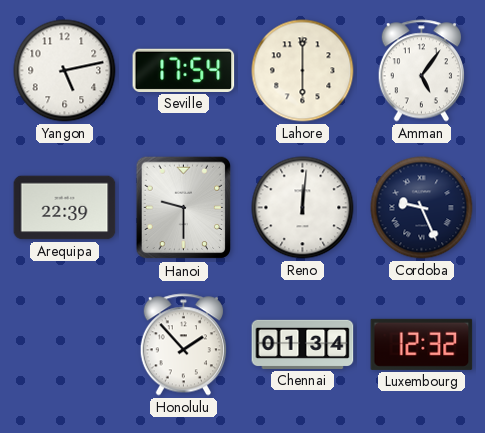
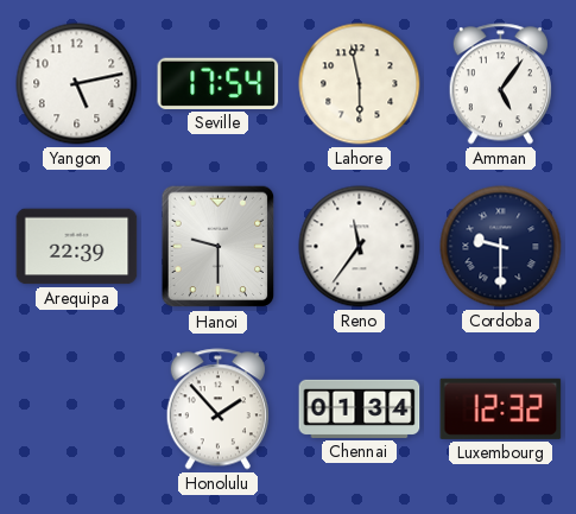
Lahore: 6:00 -> 5:58 (360, 84)
Reno: 12:01 -> 11:36 (360, 247)
Cordoba: 9:26 -> 9:30 (501, 247)
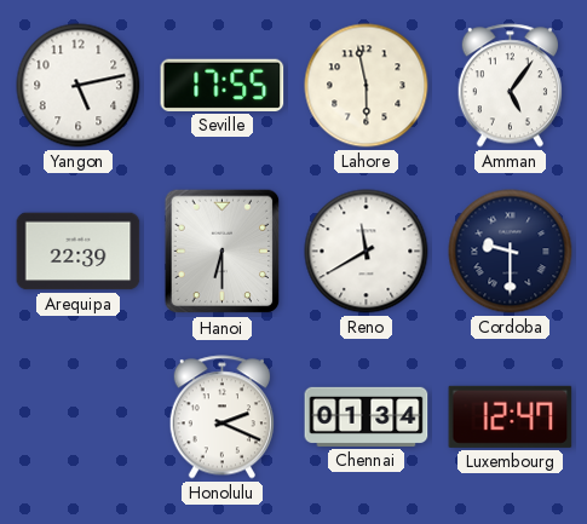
Seville: 17:54 -> 17:55 (223, 85)
Hanoi: 9:30 -> 6:30 (223, 252)
Reno: 11:36 -> 11:40 (367, 252)
Honolulu: 1:53 -> 2:19 (221, 418)
Luxembourg: 12:32 -> 12:47 (511, 416)
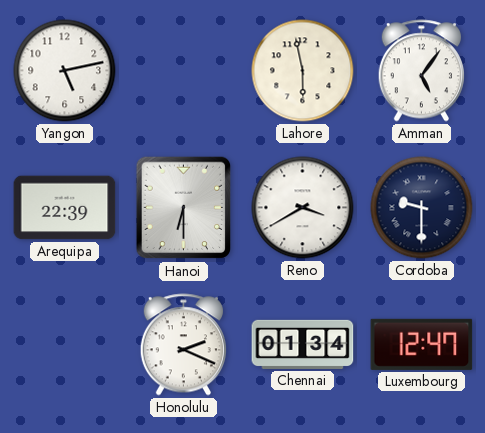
Seville: 17:55 -> none (223, 85)
Reno: 11:40 -> 3:40 (303, 208)
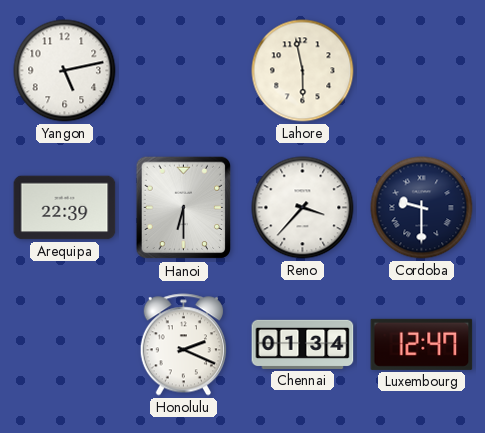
Amman: 5:06 -> none (421, 71)
Reno: 3:40 -> 3:37 (303, 208)
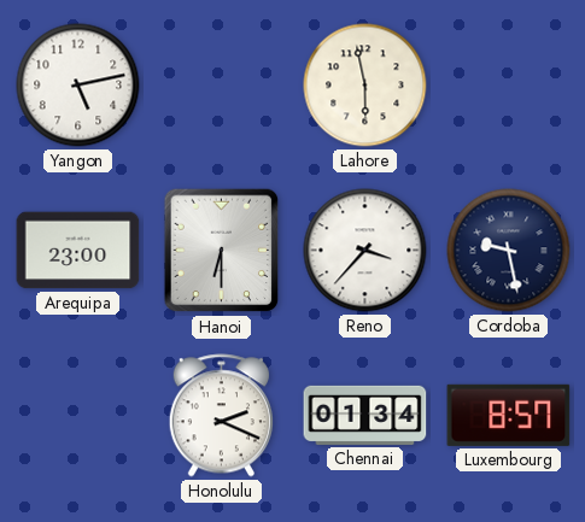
Arequipa: 22:39 -> 23:00 (78, 251)
Cordoba: 9:30 -> 9:28 (509, 251)
Luxembourg: 12:47 -> 8:57 (509, 415)
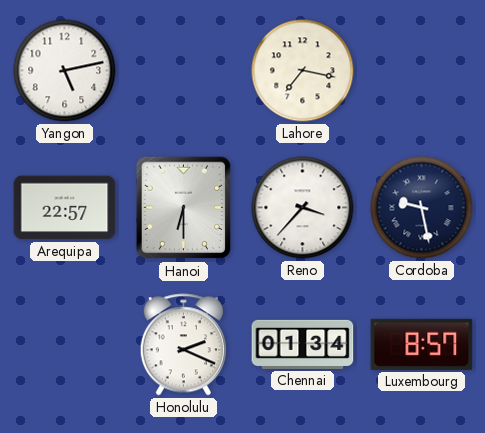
Lahore: 5:58 -> 7:17 (303, 71)
Arequipa: 23:00 -> 22:57 (65, 208)
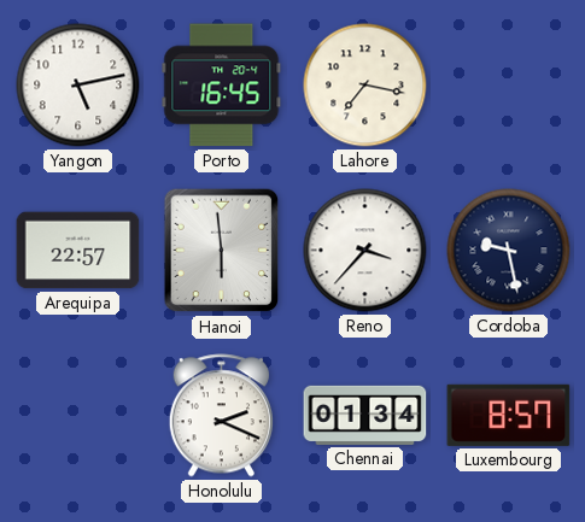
Porto: none -> 16:45 (222, 86)
Hanoi: 6:30 -> 5:59 (222, 251)
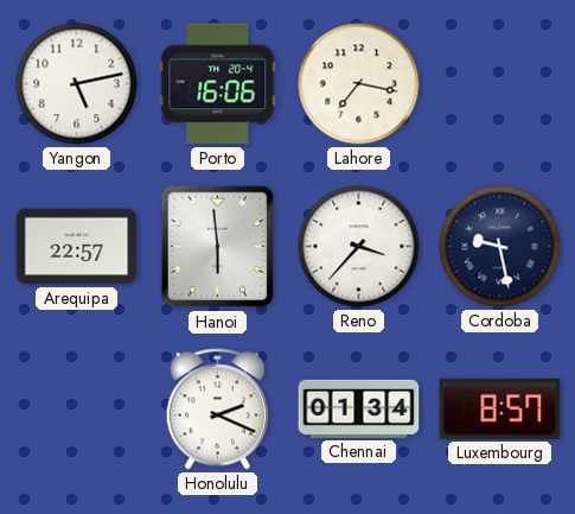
Porto: 16:45 -> 16:06 (218, 84)
